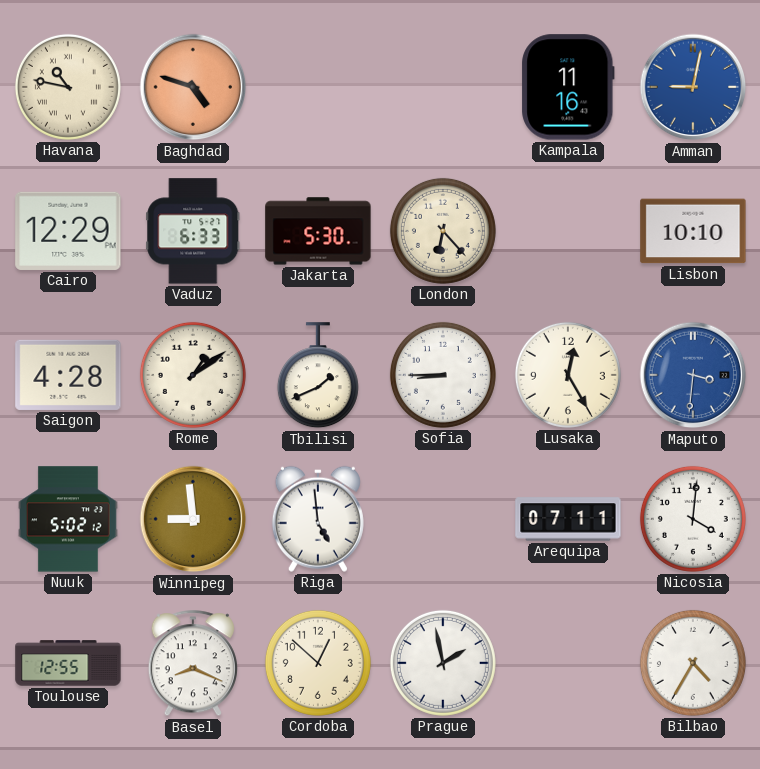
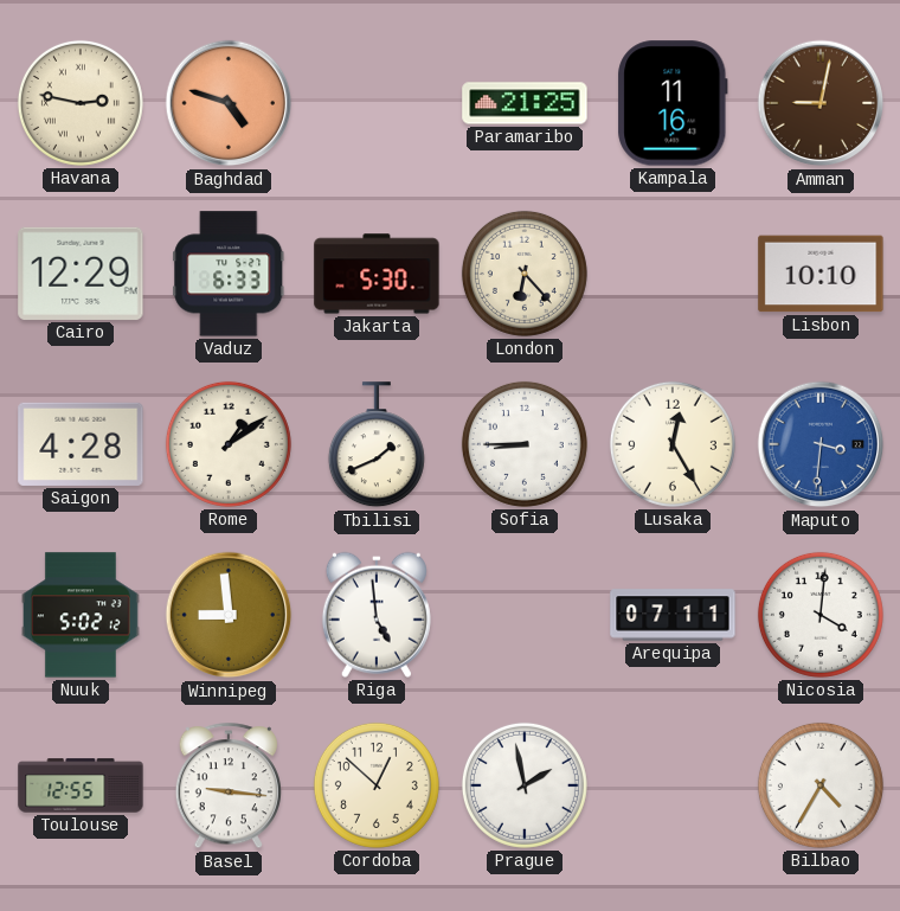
Havana: 10:47 -> 2:47 (81, 103)
Paramaribo: none -> 21:25 (525, 103)
Amman dial: blue -> brown (821, 103)
Basel: 8:19 -> 9:16 (229, 787)
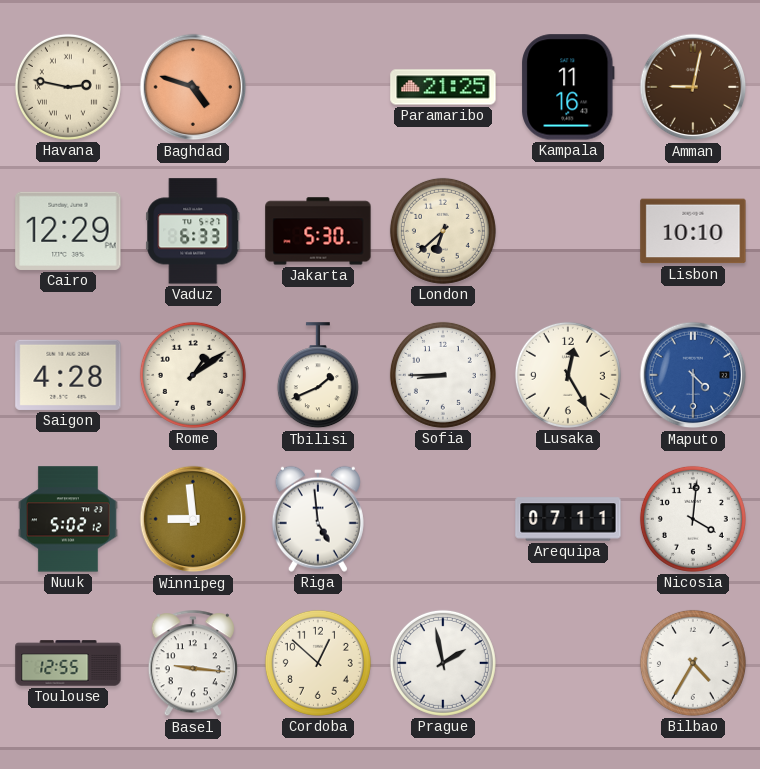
London: 6:23 -> 6:38 (443, 231)
Maputo: 3:31 -> 4:30 (693, 375)
